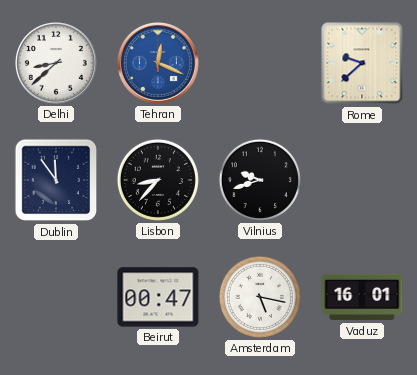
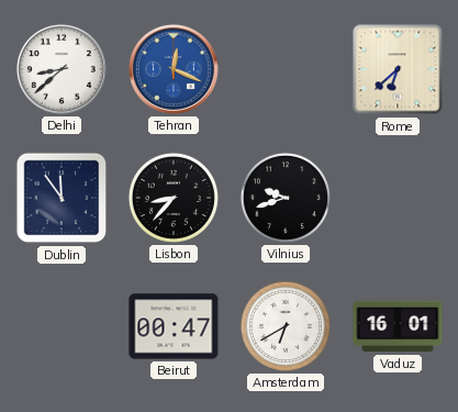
Rome: 9:38 -> 6:38 (398, 69)
Amsterdam: 5:17 -> 6:40 (286, 326)
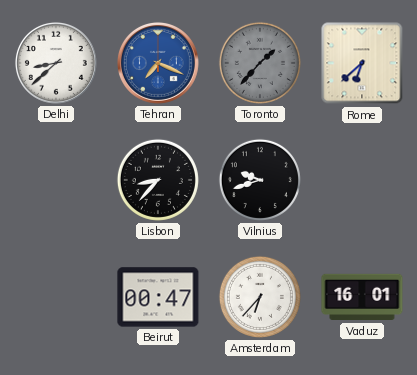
Tehran: 12:19 -> 7:19 (158, 63)
Toronto: none -> 1:37 (260, 63)
Dublin: 11:54 -> none (62, 198)
Amsterdam: 6:40 -> 6:37 (260, 297)
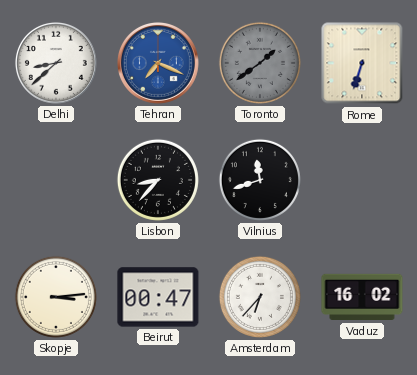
Toronto: 1:37 -> 1:39 (260, 63)
Rome: 6:38 -> 6:33 (362, 63)
Vilnius: 9:42 -> 11:42 (260, 180)
Skopje: none -> 3:14 (56, 297)
Vaduz: 16:01 -> 16:02 (362, 297)
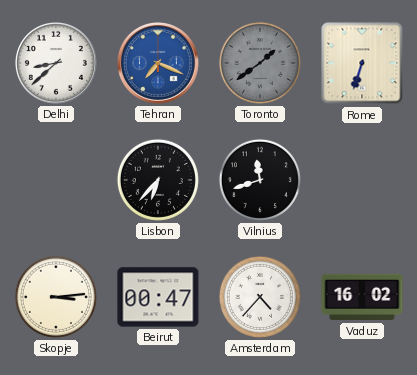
Lisbon: 8:37 -> 6:37 (158, 180)
Amsterdam: 6:37 -> 4:37 (260, 297)
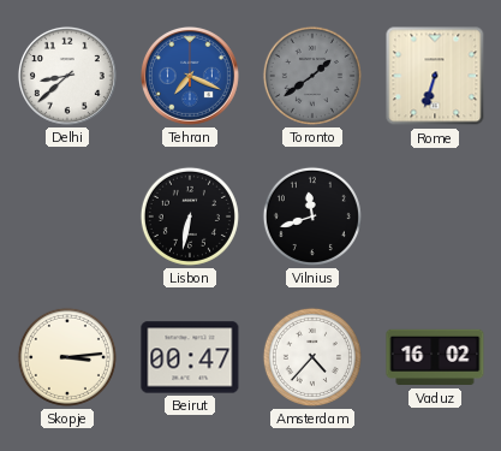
Lisbon: 6:37 -> 6:32 (190, 216)
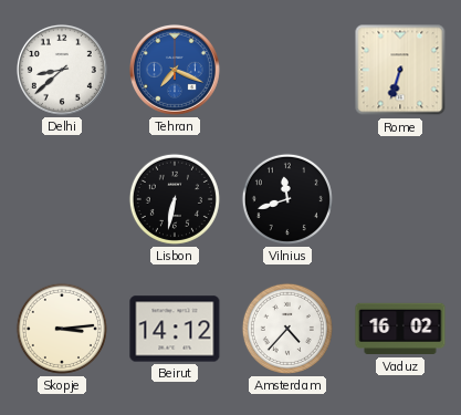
Toronto: 1:39 -> none (312, 76)
Beirut: 00:47 -> 14:12 (175, 329)
